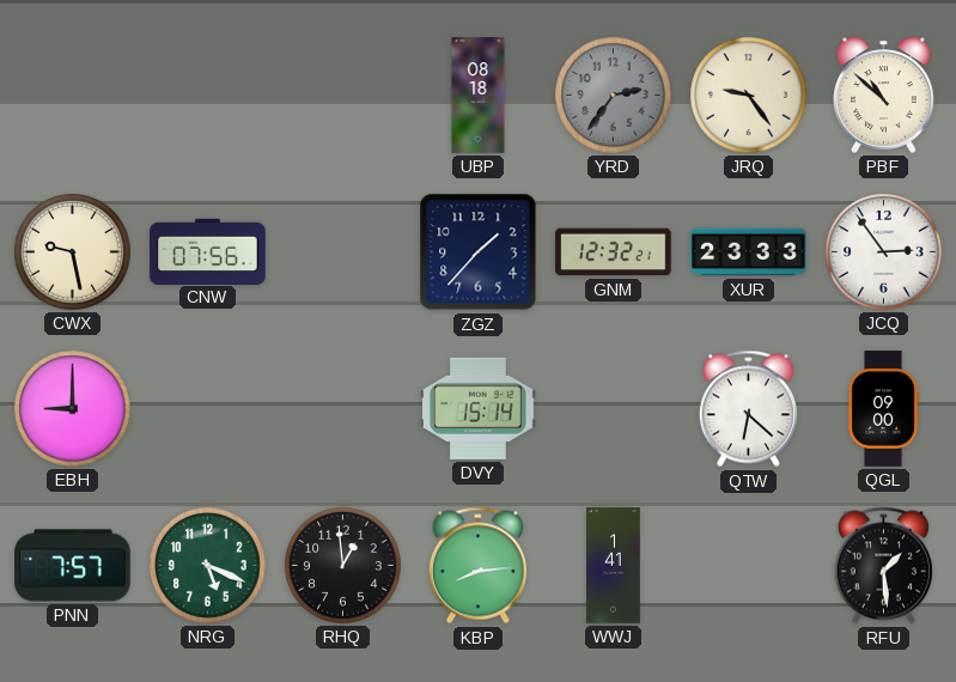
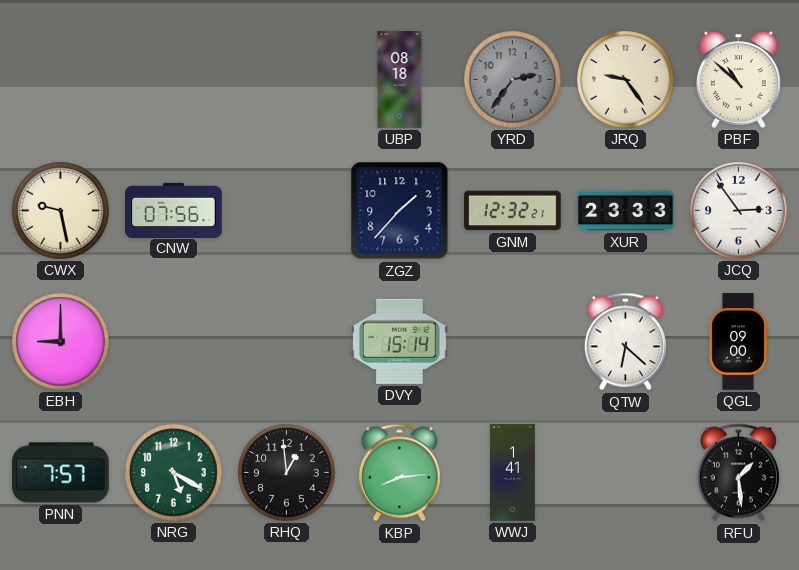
NRG: 5:19 -> 5:20 (174, 473)
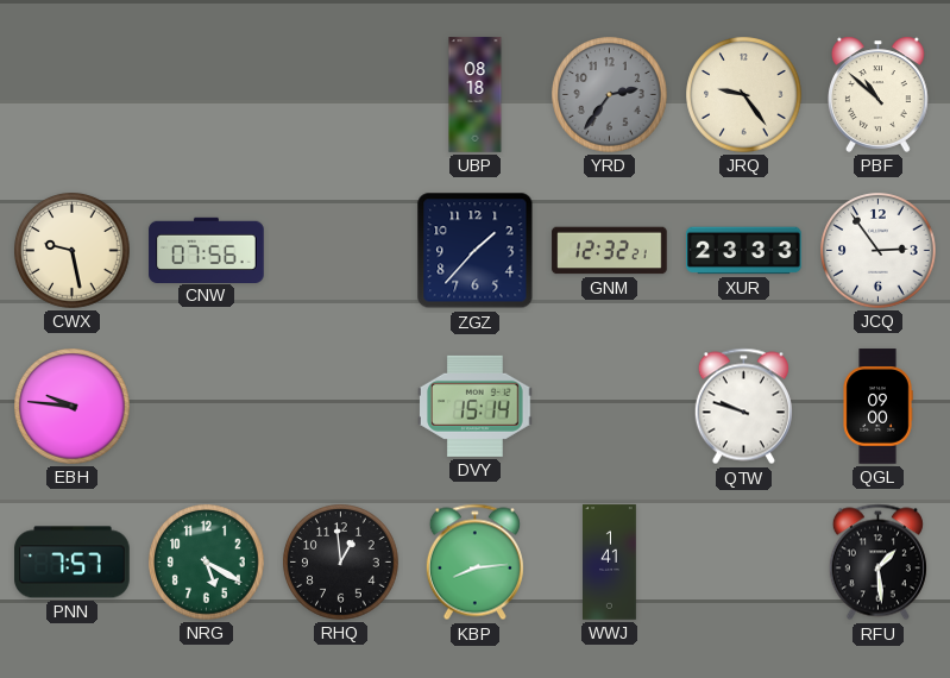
EBH: 9:00 -> 9:46 (73, 407)
QTW: 6:22 -> 9:48 (743, 407)
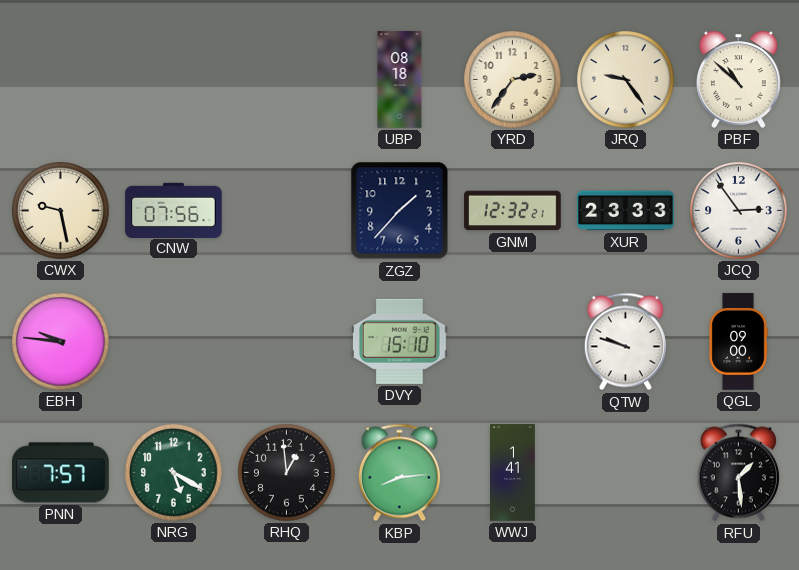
YRD dial: grey -> cream (513, 80)
DVY: 15:14 -> 15:10 (400, 341)
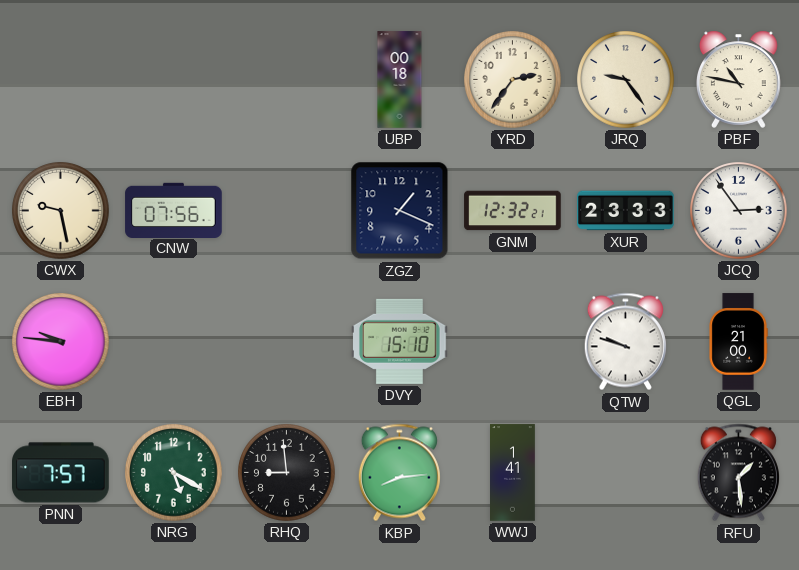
UBP: 08:18 -> 00:18 (400, 80)
PBF: 10:52 -> 10:47 (739, 79)
ZGZ: 1:37 -> 1:19 (400, 211)
QGL: 09:00 -> 21:00 (738, 342)
RHQ: 12:59 -> 8:59 (287, 473)
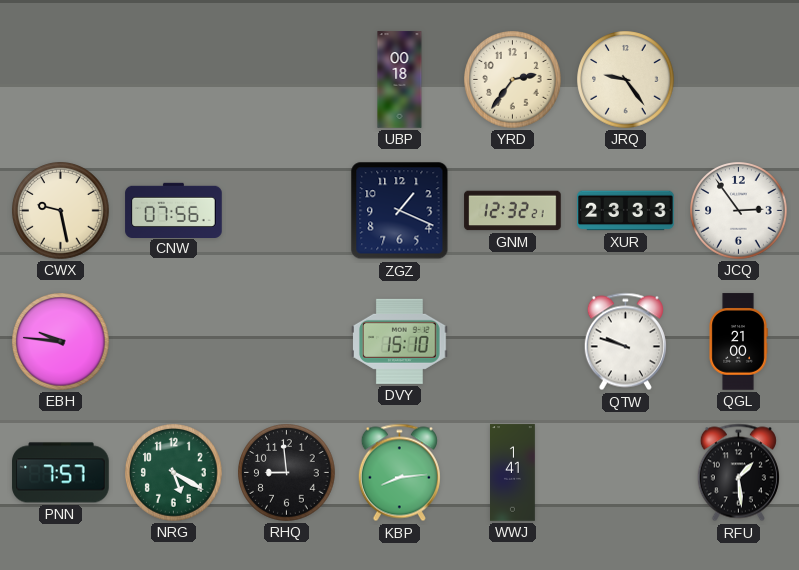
PBF: 10:47 -> none (739, 79)
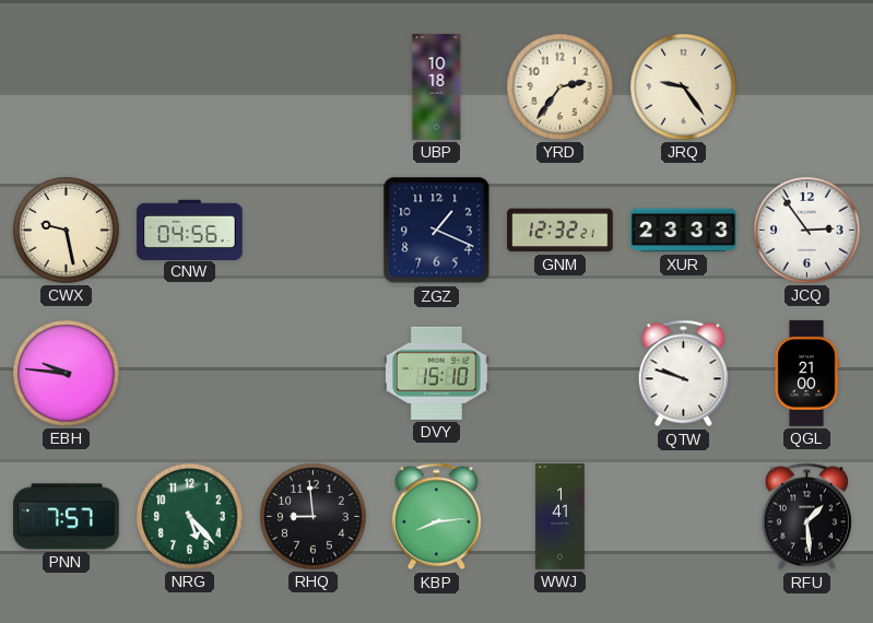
UBP: 00:18 -> 10:18 (437, 87)
CNW: 07:56 -> 04:56 (190, 230)
NRG: 5:20 -> 5:23 (190, 517)
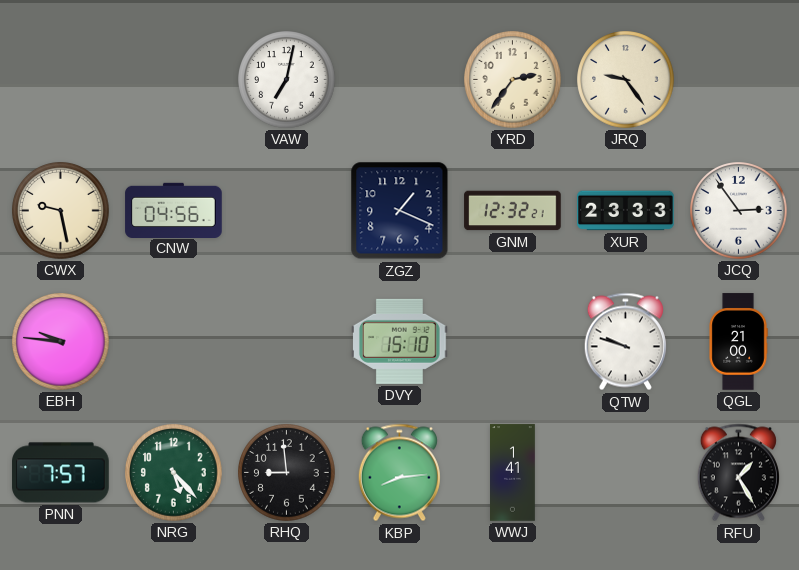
VAW: none -> 7:02 (287, 80)
UBP: 10:18 -> none (437, 87)
RFU: 1:29 -> 1:25 (738, 473)
